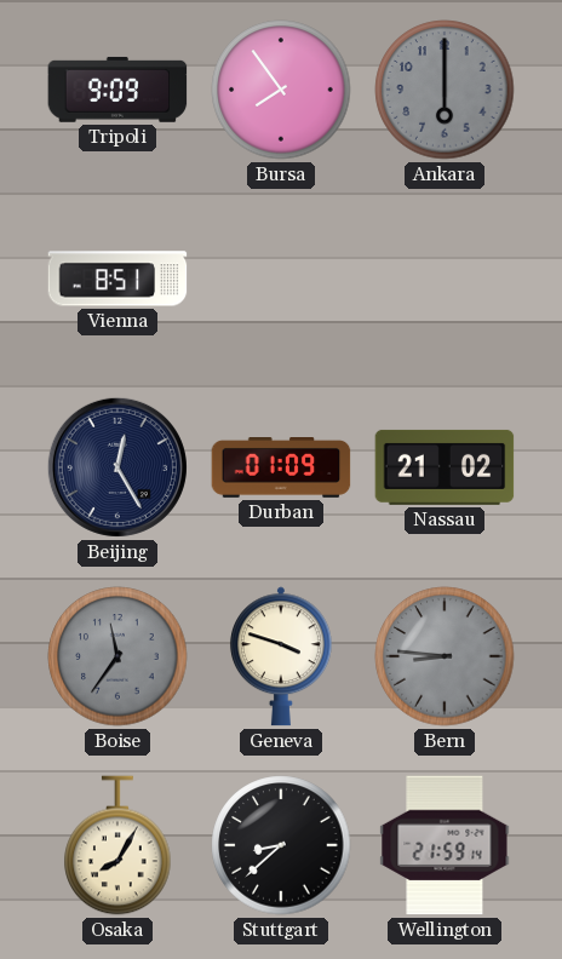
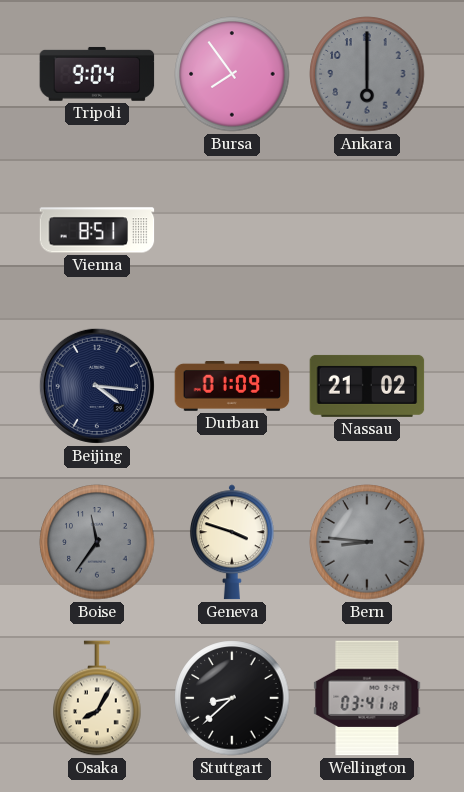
Tripoli: 9:09 -> 9:04 (97, 74)
Beijing: 12:25 -> 4:16 (97, 386)
Wellington: 21:59 -> 03:41 (367, 698)
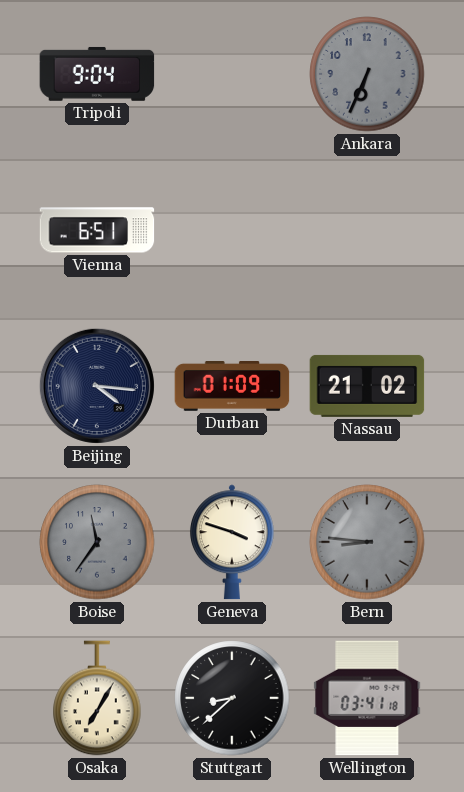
Bursa: 7:54 -> none (232, 74)
Ankara: 6:00 -> 6:34 (367, 74)
Vienna: 8:51 -> 6:51 (97, 230)
Osaka: 8:05 -> 7:05 (97, 698)
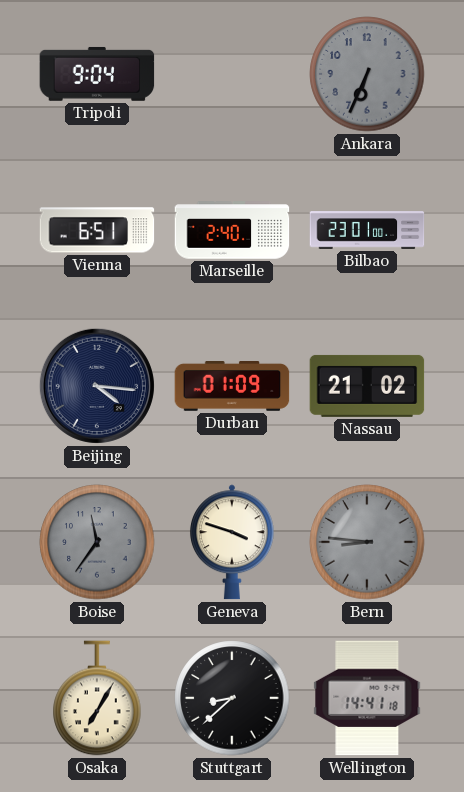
Marseille: none -> 2:40 (232, 230)
Bilbao: none -> 23:01 (367, 230)
Wellington: 03:41 -> 14:41 (367, 698)
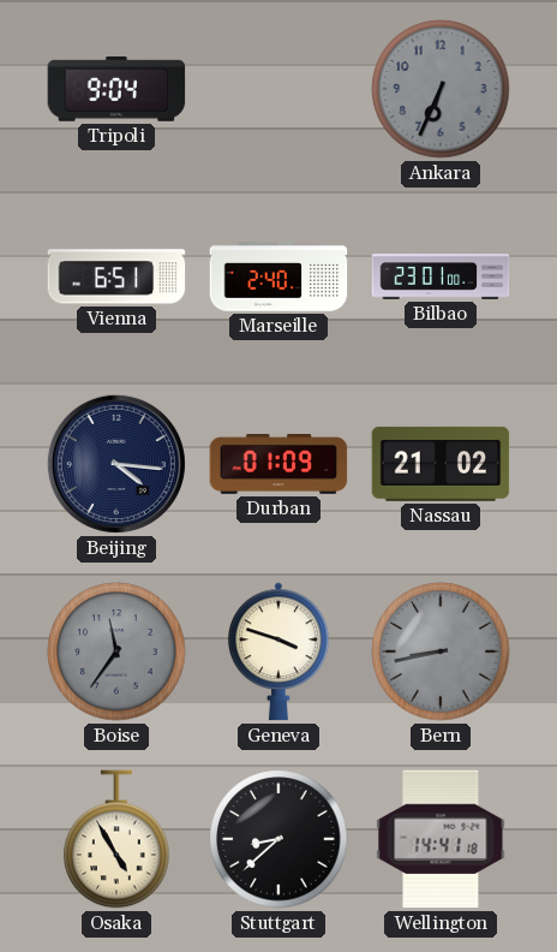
Bern: 8:46 -> 8:43 (441, 651)
Osaka: 7:05 -> 4:55 (116, 839)
